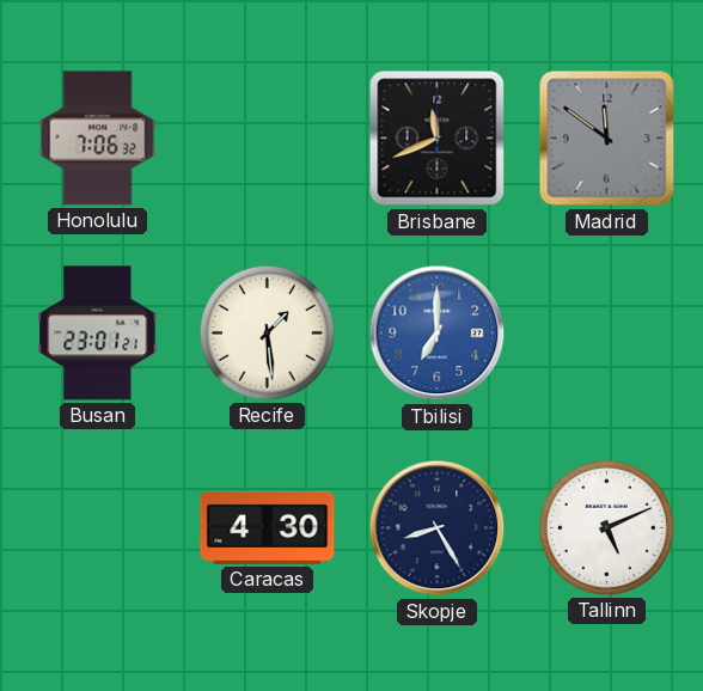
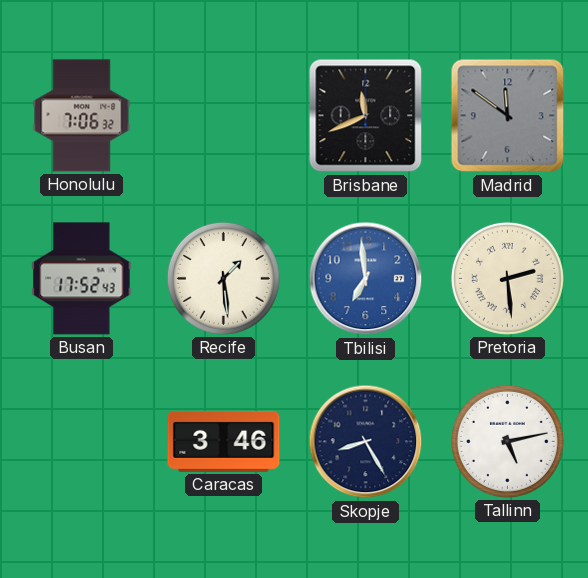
Busan: 23:01 -> 17:52 (82, 279)
Tbilisi: 7:00 -> 6:59 (366, 279)
Pretoria: none -> 2:29 (507, 278)
Caracas: 4:30 -> 3:46 (224, 441)
Tallinn: 5:11 -> 5:13 (507, 441)
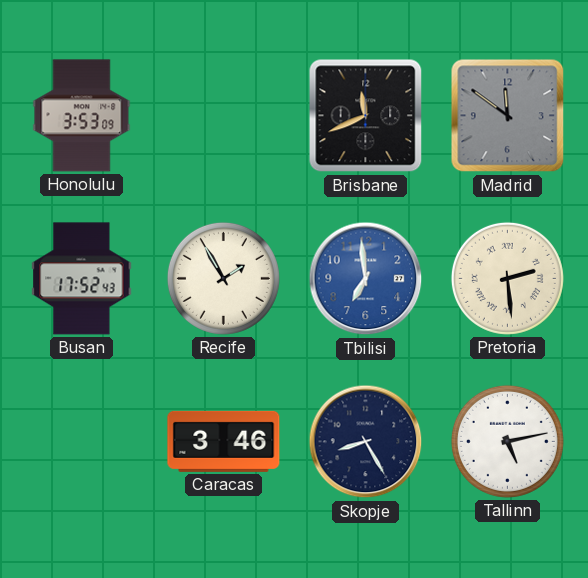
Honolulu: 7:06 -> 3:53 (82, 116)
Recife: 1:29 -> 1:55 (223, 278)
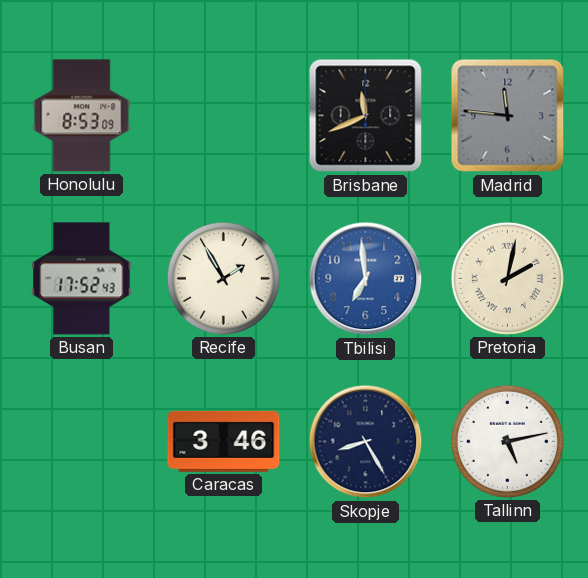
Honolulu: 3:53 -> 8:53 (82, 116)
Madrid: 11:51 -> 11:46 (508, 116)
Pretoria: 2:29 -> 2:02 (507, 278)
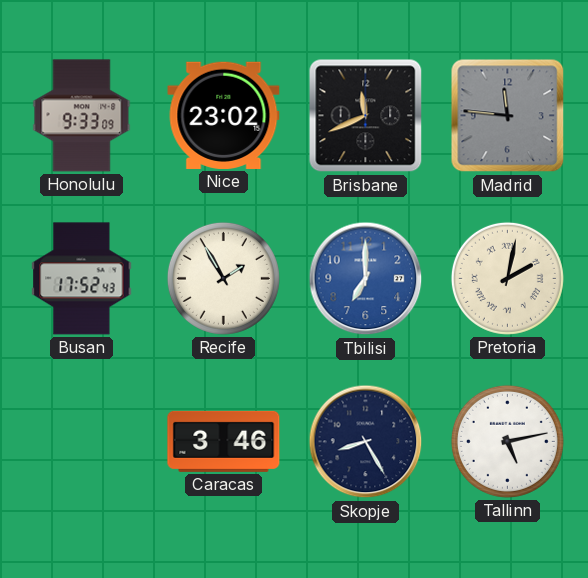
Honolulu: 8:53 -> 9:33 (82, 116)
Nice: none -> 23:02 (224, 115)
Tbilisi: 6:59 -> 7:00 (366, 279)
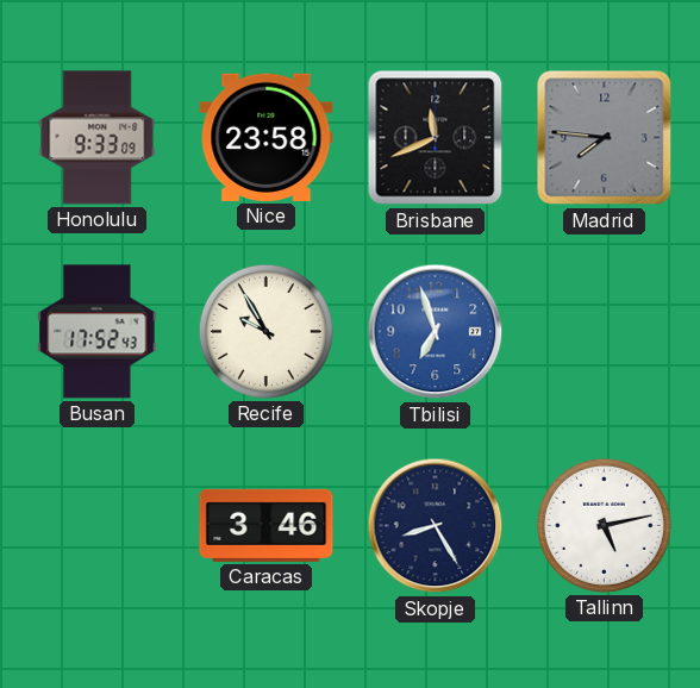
Nice: 23:02 -> 23:58 (267, 137)
Madrid: 11:46 -> 7:46 (605, 138)
Recife: 1:55 -> 9:55 (265, 331)
Tbilisi: 7:00 -> 6:57 (436, 332)
Pretoria: 2:02 -> none (507, 278)
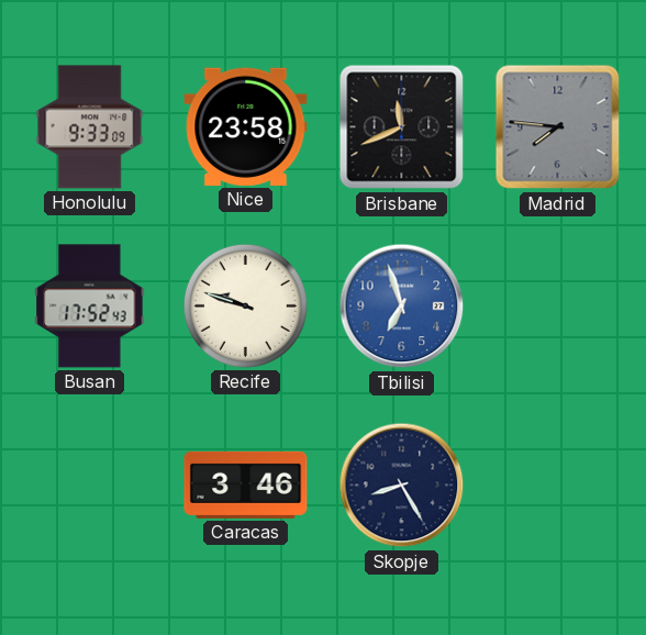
Recife: 9:55 -> 9:48 (245, 305)
Tallinn: 5:13 -> none (604, 525)
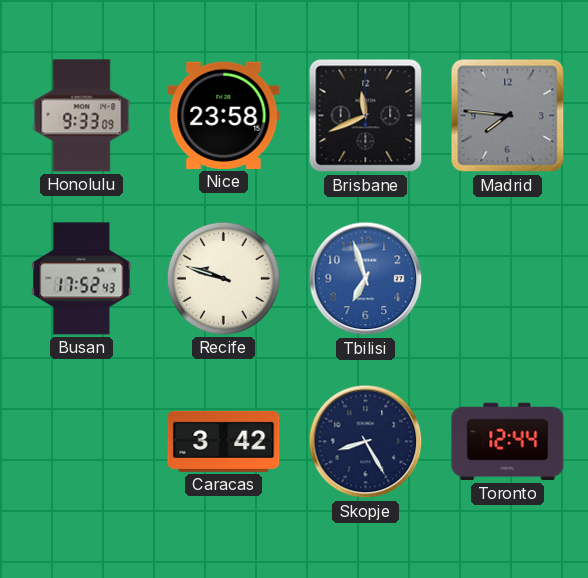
Caracas: 3:46 -> 3:42 (224, 441)
Toronto: none -> 12:44 (508, 442)
